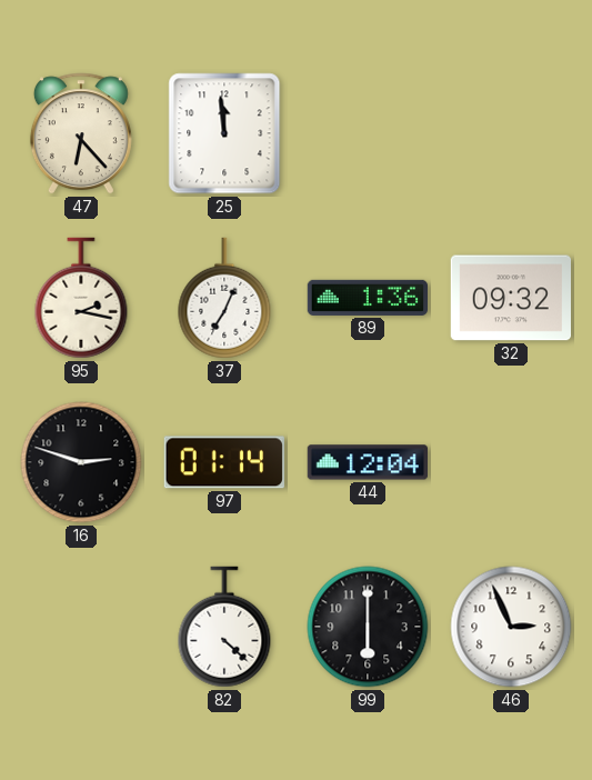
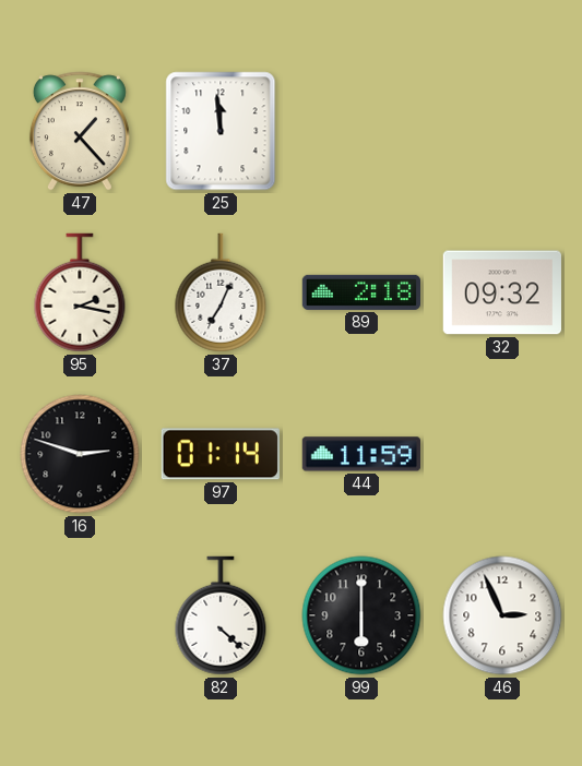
47: 6:23 -> 1:23 (80, 131)
89: 1:36 -> 2:18 (360, 292)
44: 12:04 -> 11:59 (360, 454)
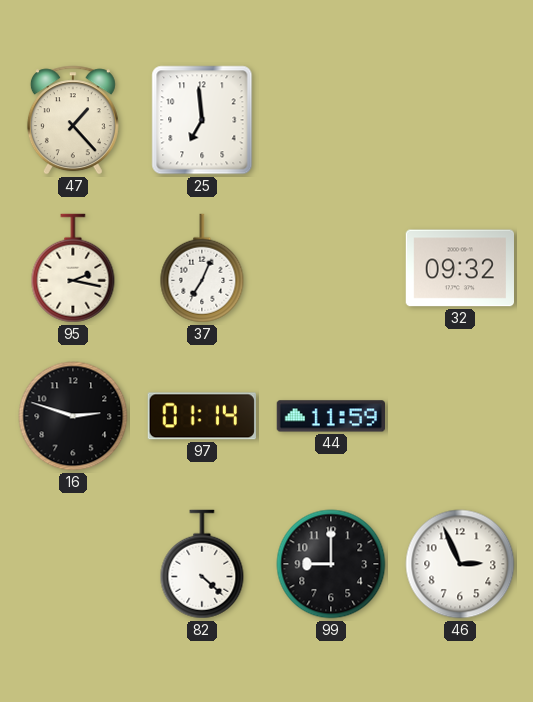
25: 11:59 -> 6:59 (202, 120)
89: 2:18 -> none (360, 292)
99: 6:00 -> 9:00 (331, 564)
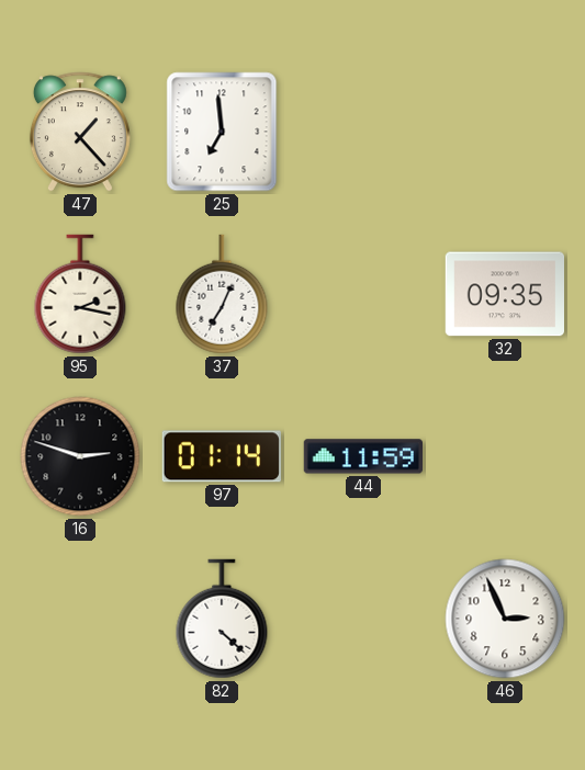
32: 09:32 -> 09:35 (504, 294)
99: 9:00 -> none (331, 564)
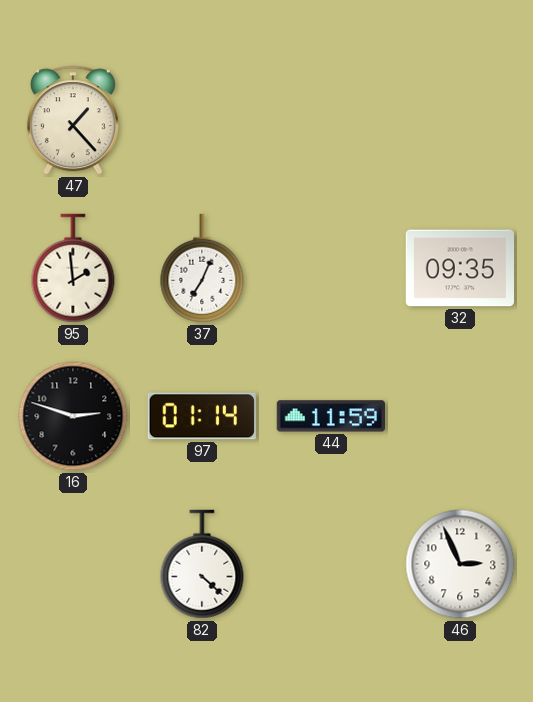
25: 6:59 -> none (222, 132)
95: 2:17 -> 1:59 (73, 268)
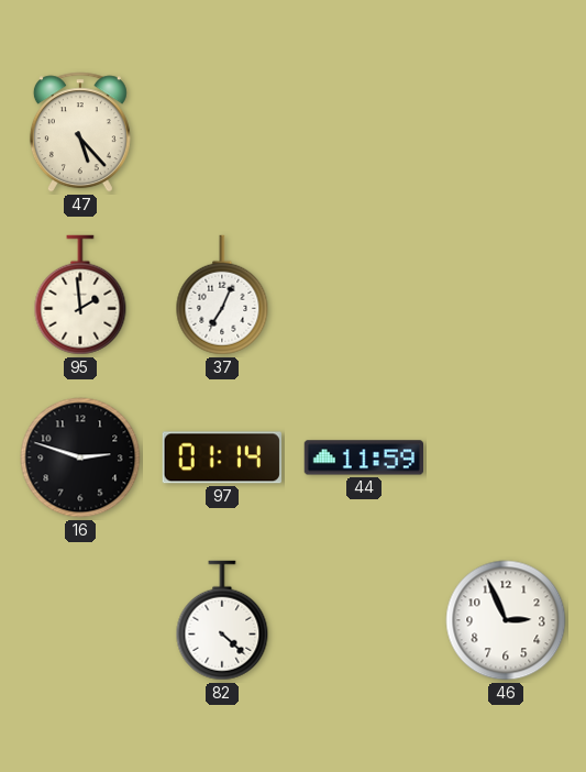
47: 1:23 -> 5:23 (80, 132)
32: 09:35 -> none (459, 268)
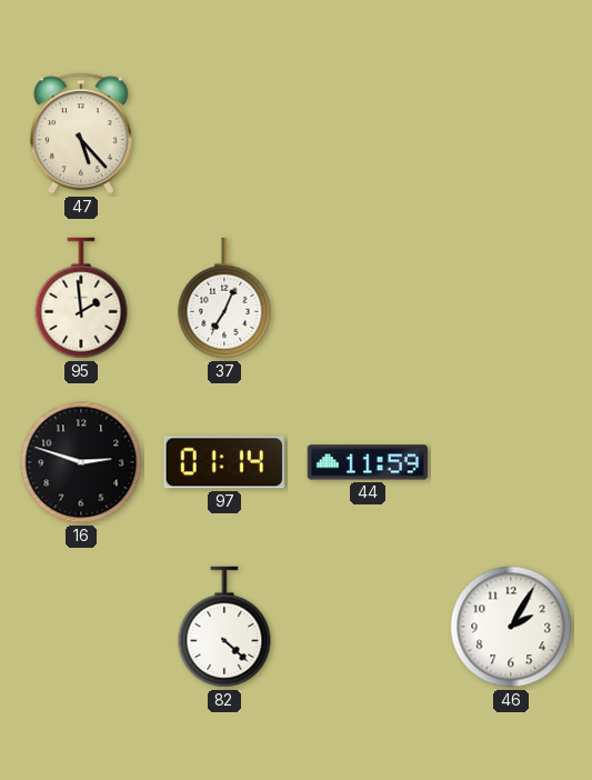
46: 2:56 -> 2:05 (511, 627)
